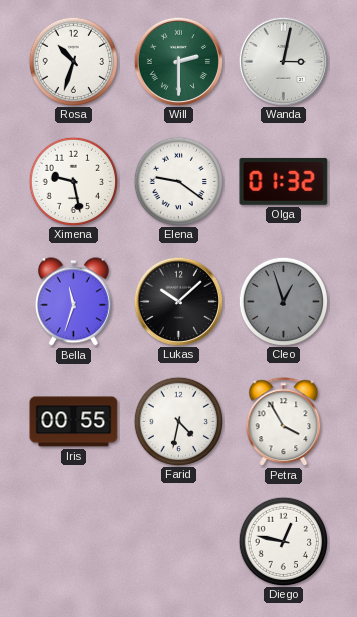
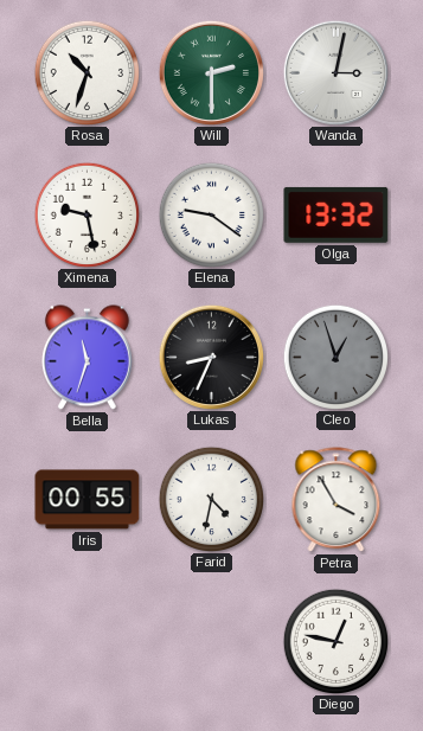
Olga: 01:32 -> 13:32 (337, 214)
Lukas: 10:08 -> 8:34 (211, 357)
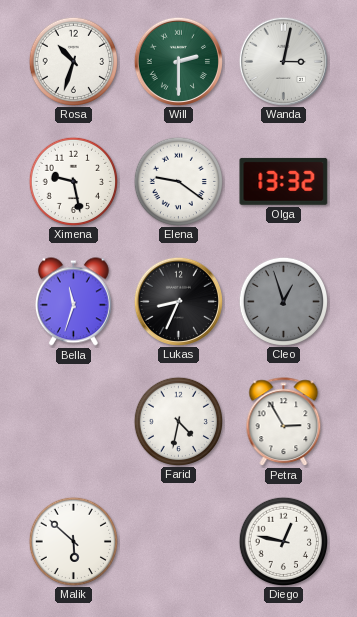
Iris: 00:55 -> none (88, 500)
Petra: 3:55 -> 2:55 (284, 422)
Malik: none -> 5:52 (73, 541)
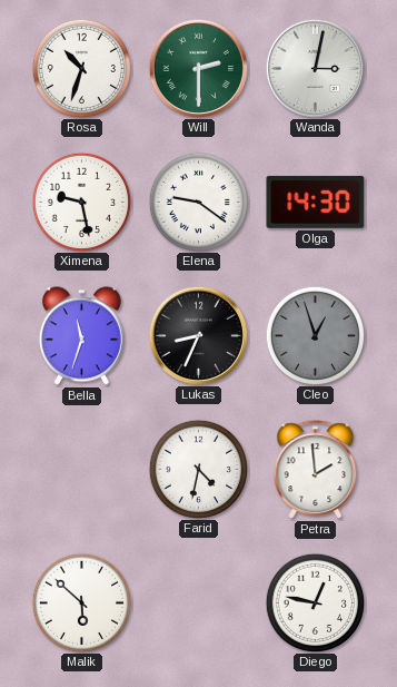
Olga: 13:32 -> 14:30 (316, 202)
Petra: 2:55 -> 1:59 (316, 470)
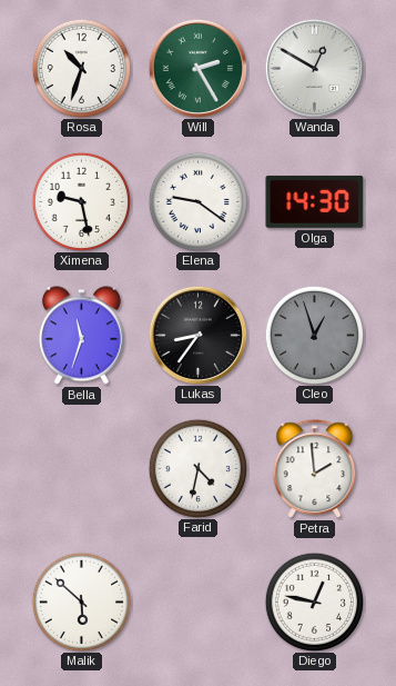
Will: 2:30 -> 2:25 (197, 68)
Wanda: 3:02 -> 12:50 (314, 68)
Lukas: 8:34 -> 8:36 (197, 335)
